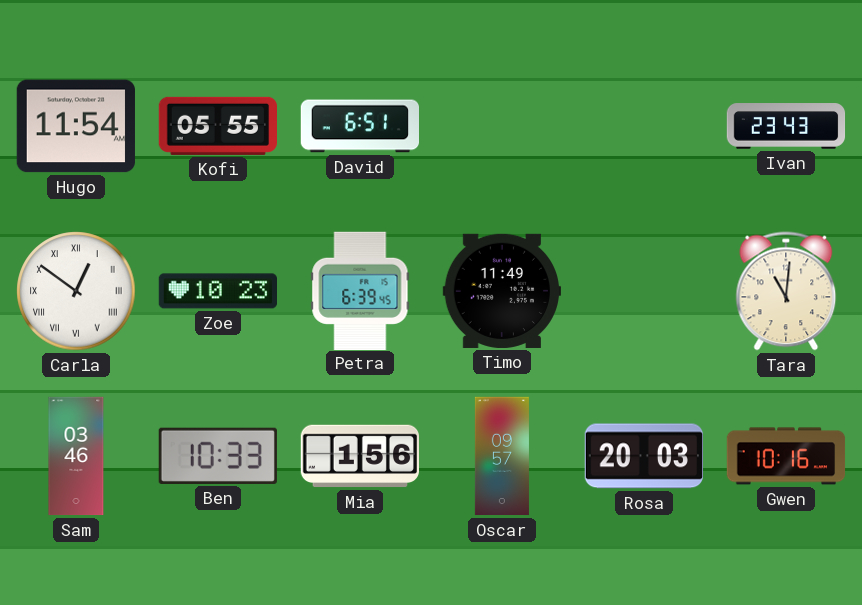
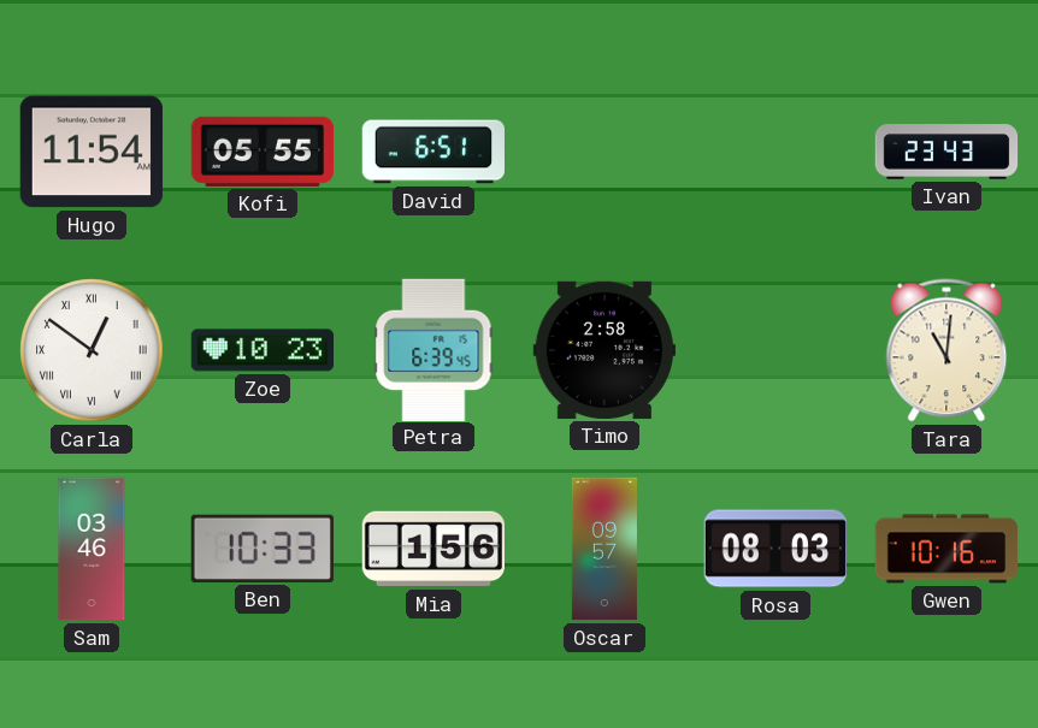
Timo: 11:49 -> 2:58 (603, 350)
Rosa: 20:03 -> 08:03 (774, 549)
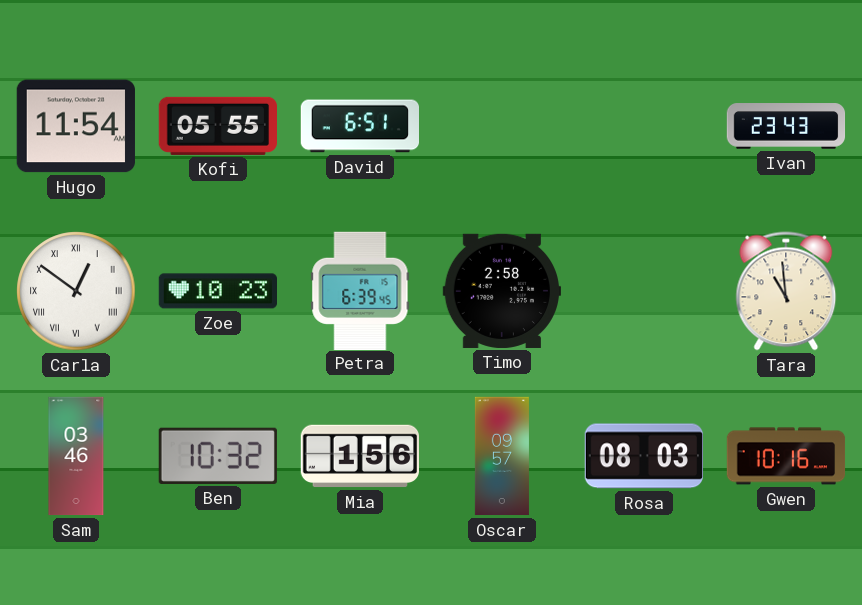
Tara: 11:01 -> 10:59 (786, 291)
Ben: 10:33 -> 10:32 (218, 456)
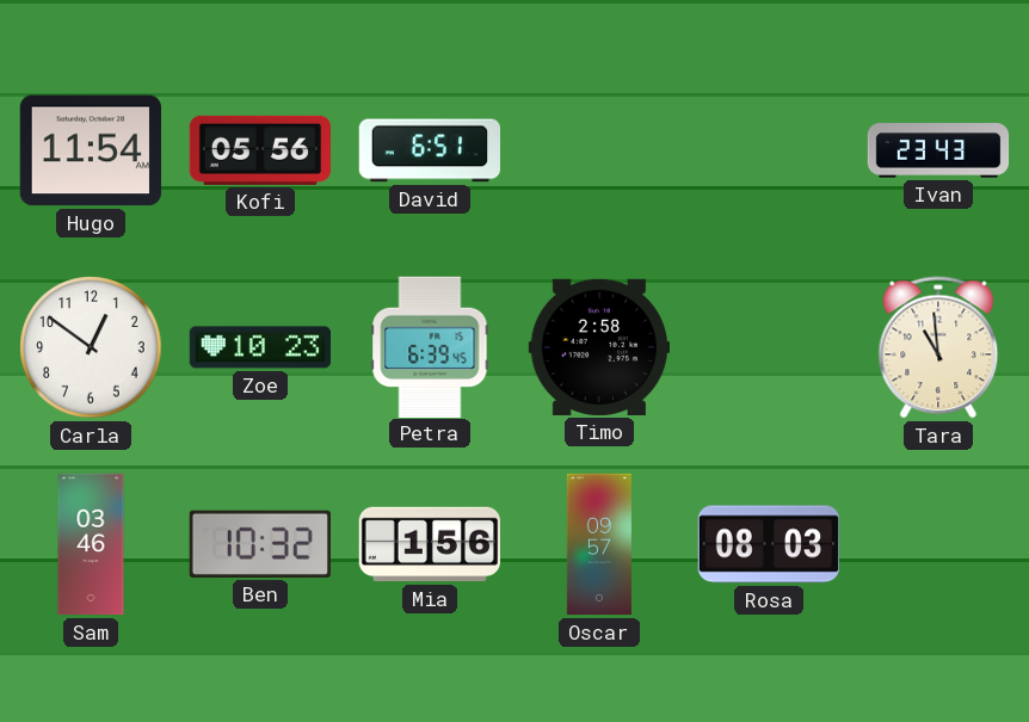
Kofi: 05:55 -> 05:56 (259, 150)
Carla numerals: Roman -> Arabic (91, 347)
Gwen: 10:16 -> none (786, 456)
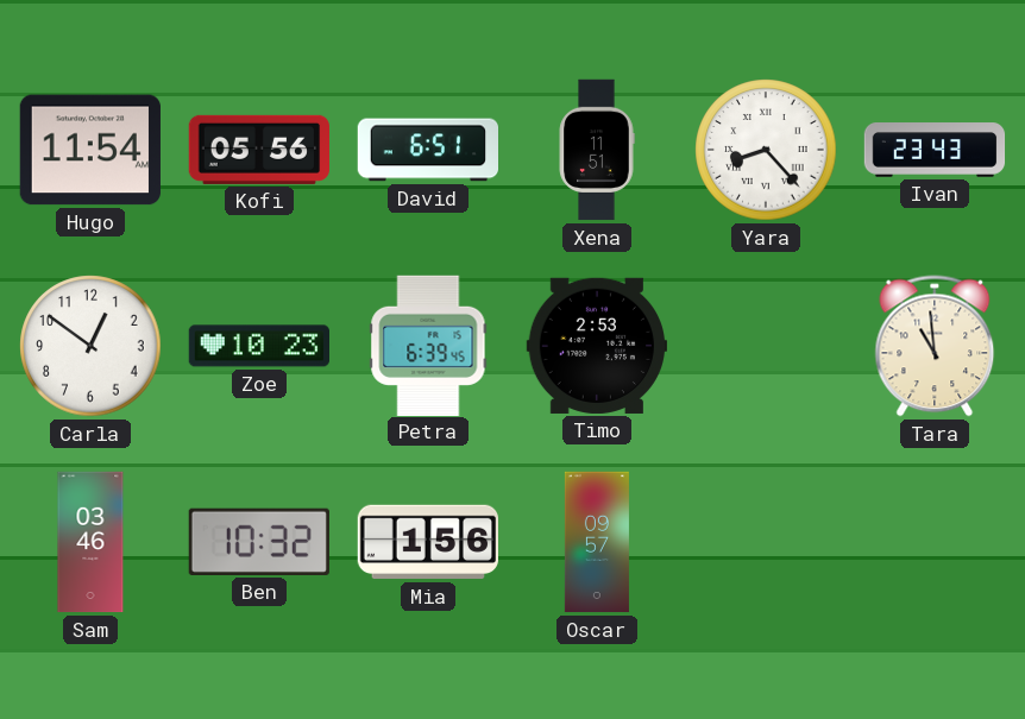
Xena: none -> 11:51 (597, 150)
Yara: none -> 8:23 (766, 150)
Timo: 2:58 -> 2:53 (596, 346)
Rosa: 08:03 -> none (768, 544)
